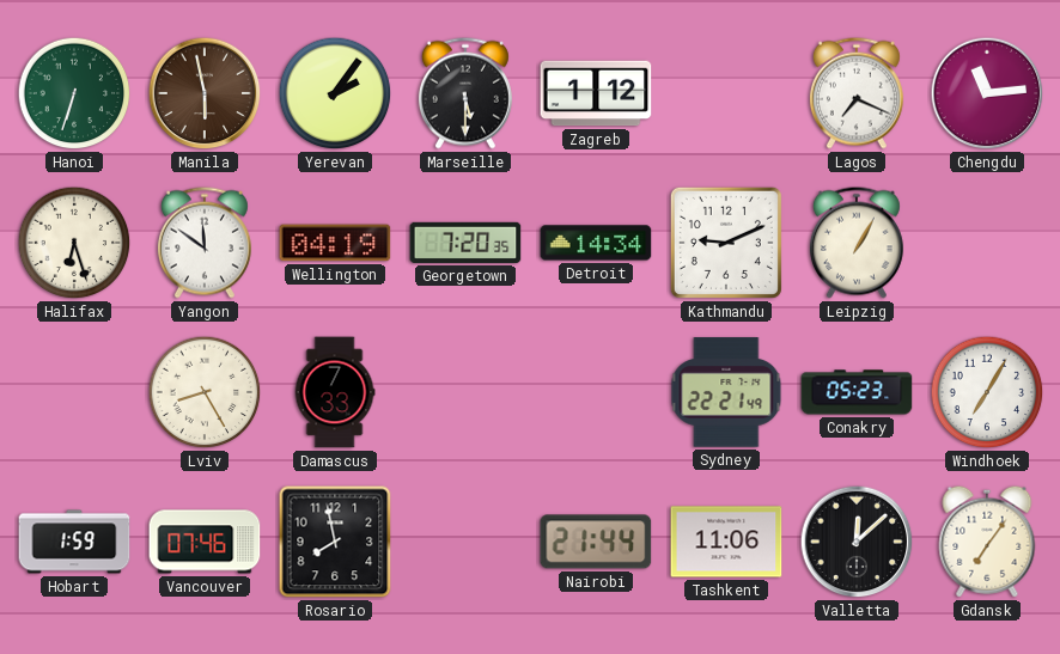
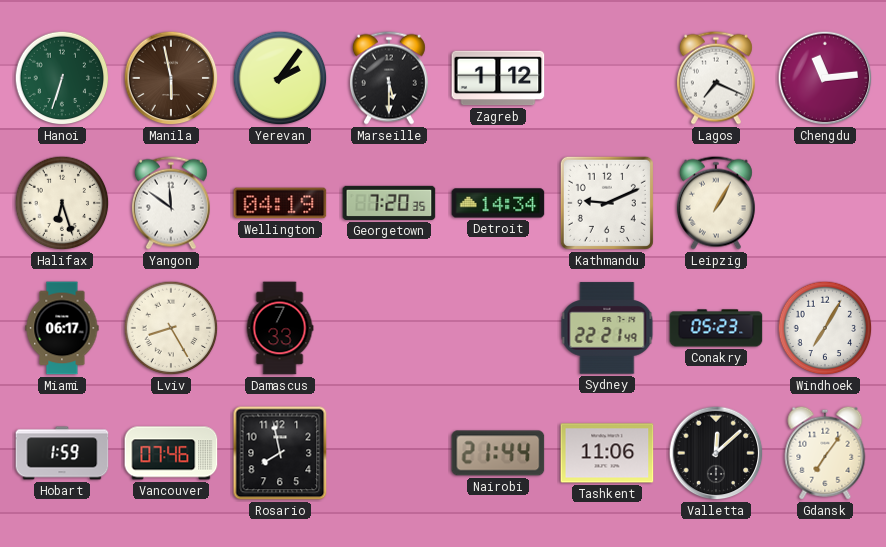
Miami: none -> 06:17 (62, 328)
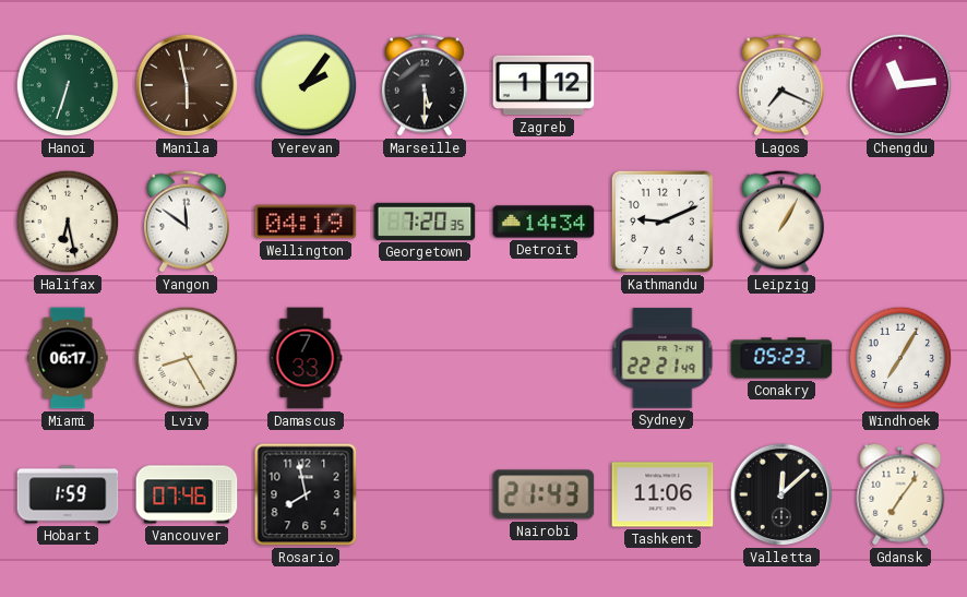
Halifax: 6:27 -> 6:28 (68, 222)
Nairobi: 21:44 -> 21:43 (544, 494)
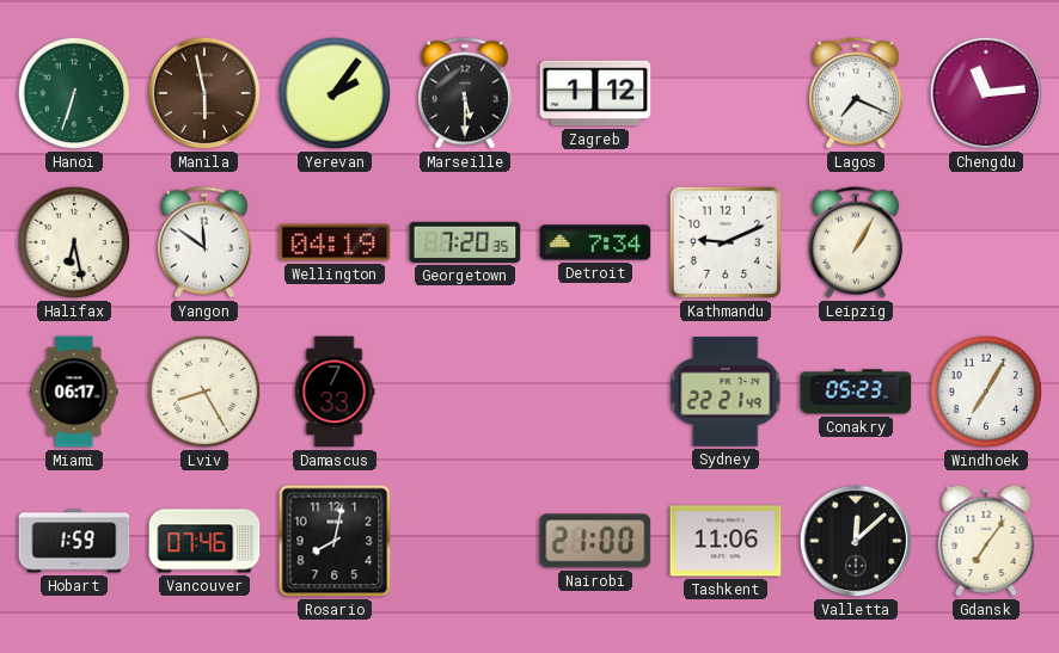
Detroit: 14:34 -> 7:34 (595, 242)
Rosario: 7:58 -> 8:02 (335, 541)
Nairobi: 21:43 -> 21:00 (595, 541)
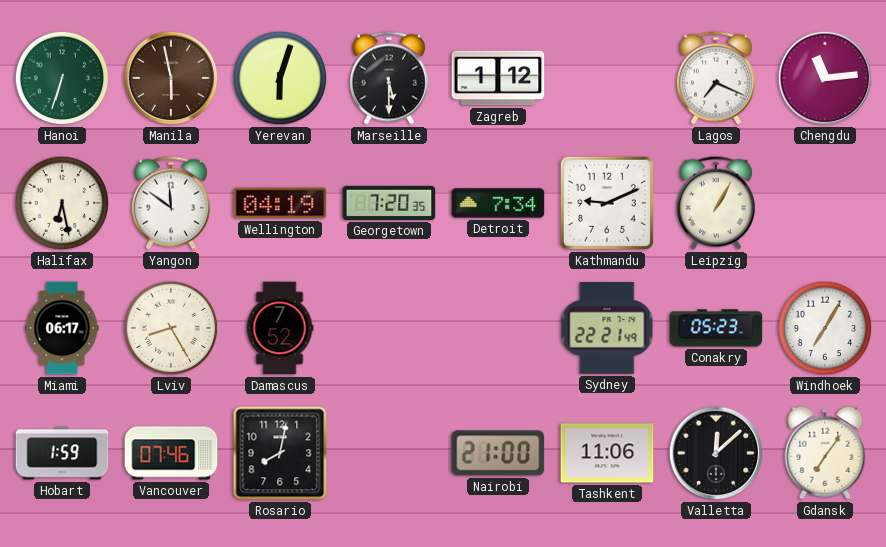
Yerevan: 2:06 -> 6:03 (280, 78)
Damascus: 7:33 -> 7:52 (280, 328)
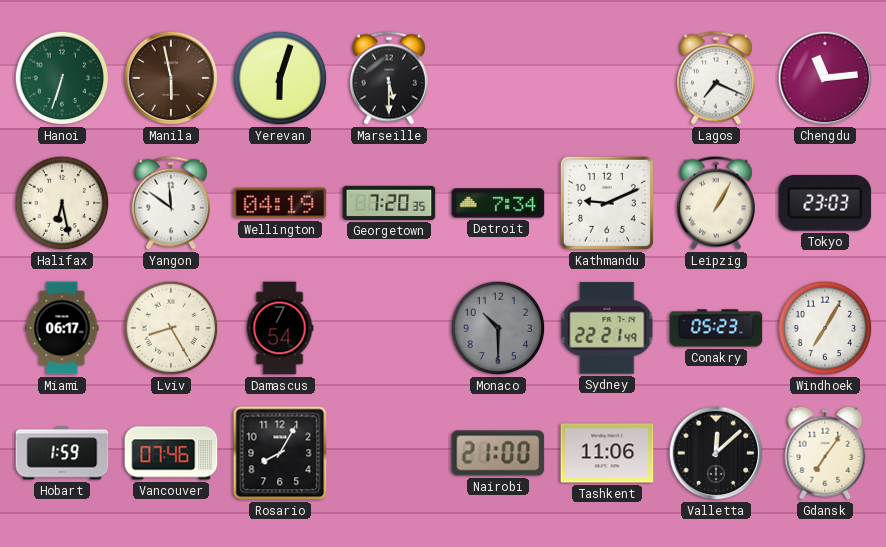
Zagreb: 1:12 -> none (498, 78)
Tokyo: none -> 23:03 (825, 203)
Damascus: 7:52 -> 7:54 (280, 328)
Monaco: none -> 10:30 (498, 328)
Rosario: 8:02 -> 8:05 (280, 453)
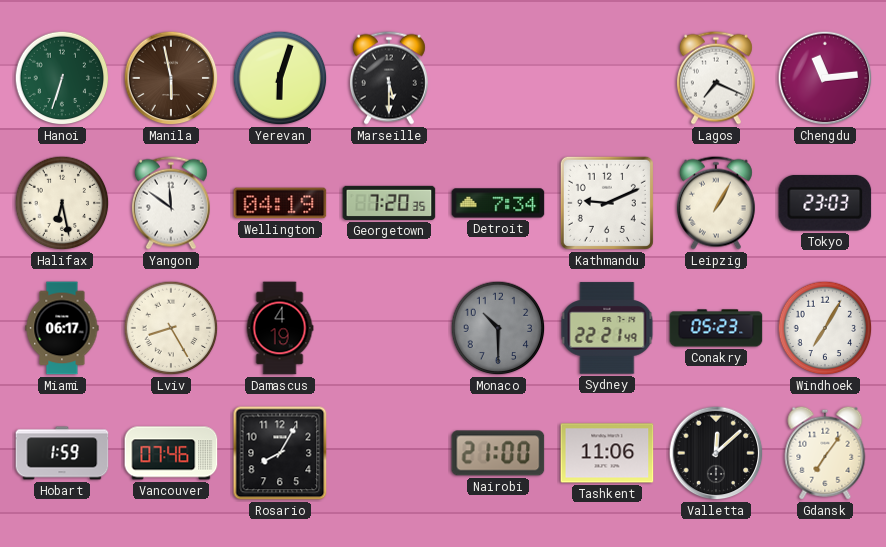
Damascus: 7:54 -> 4:19 (280, 328)
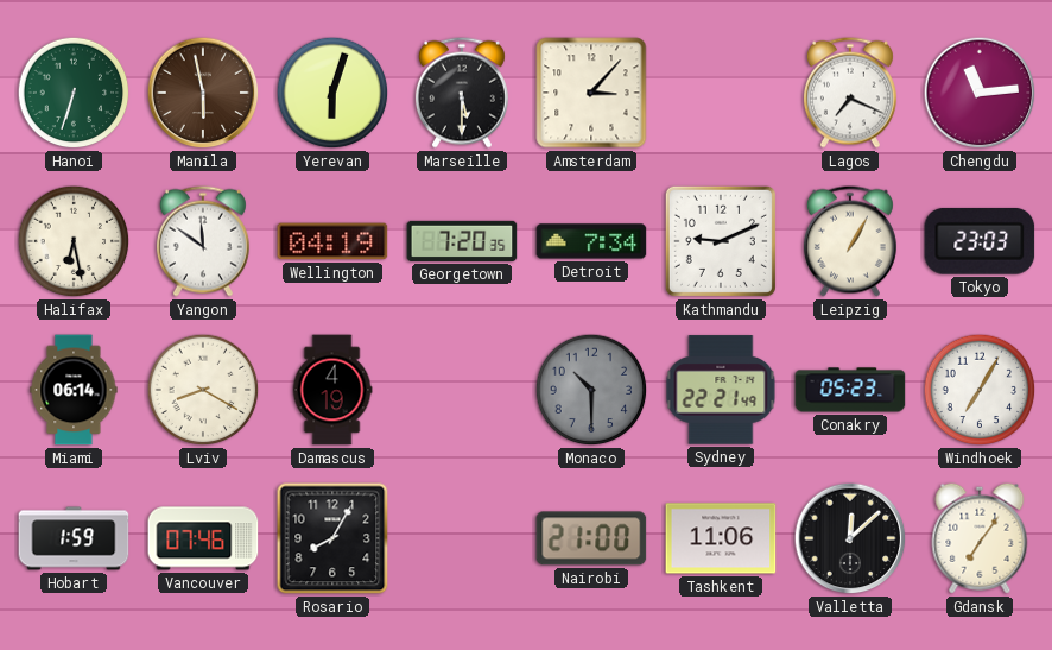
Amsterdam: none -> 3:07 (591, 93)
Miami: 06:17 -> 06:14 (74, 390)
Lviv: 8:25 -> 8:20 (203, 390)
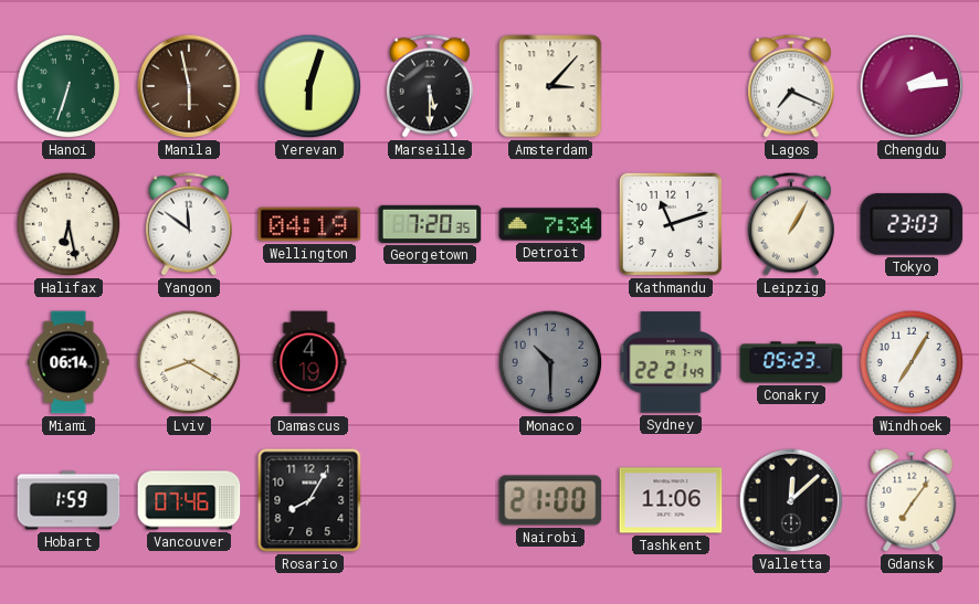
Chengdu: 11:14 -> 2:14 (912, 86)
Kathmandu: 9:11 -> 11:12 (671, 224)
